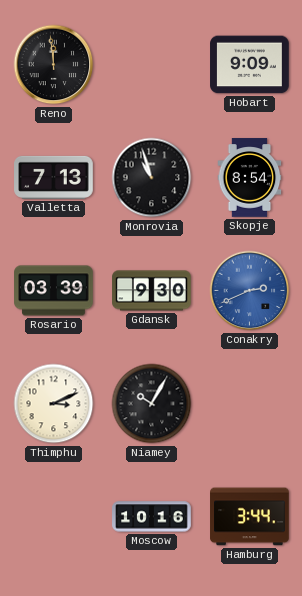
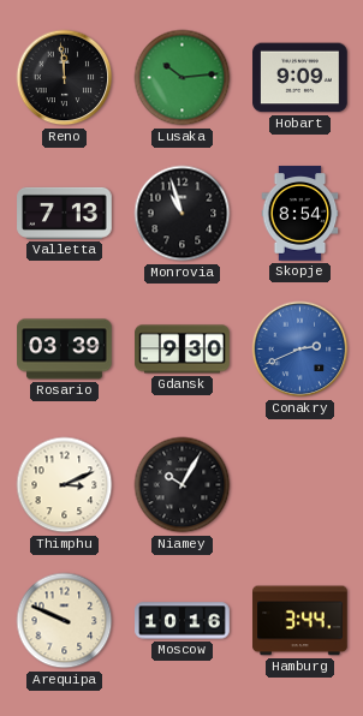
Lusaka: none -> 10:14 (183, 78)
Arequipa: none -> 9:49 (65, 621)
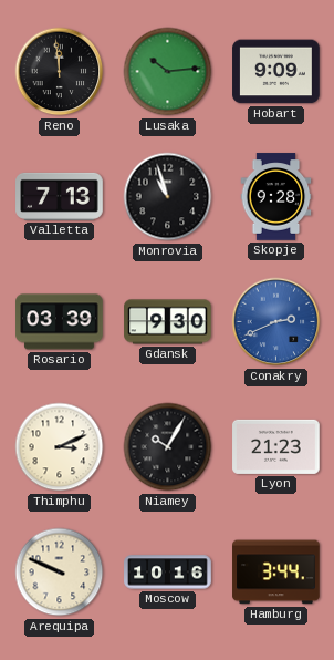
Skopje: 8:54 -> 9:28 (276, 197)
Lyon: none -> 21:23 (276, 446)
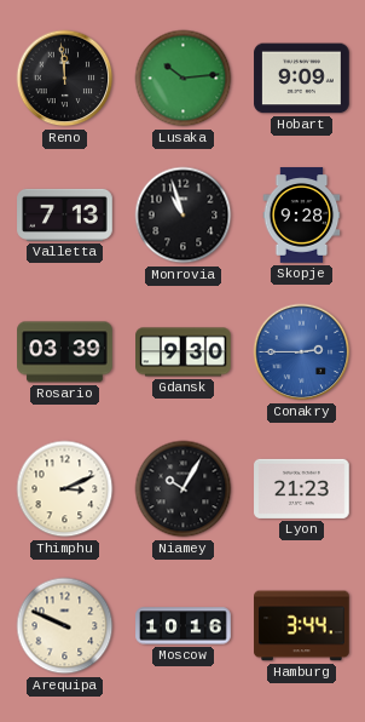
Conakry: 2:41 -> 2:45 (302, 353)
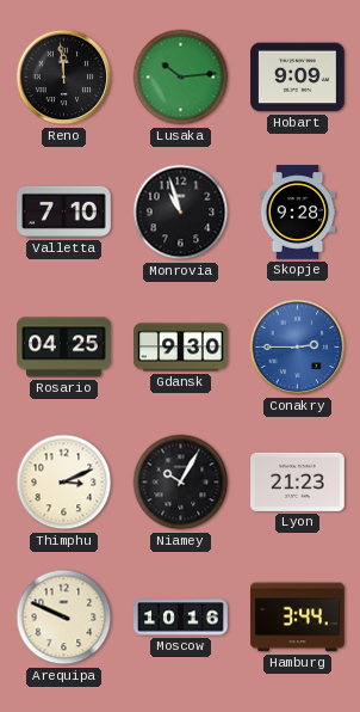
Valletta: 7:13 -> 7:10 (64, 211)
Rosario: 03:39 -> 04:25 (64, 348)
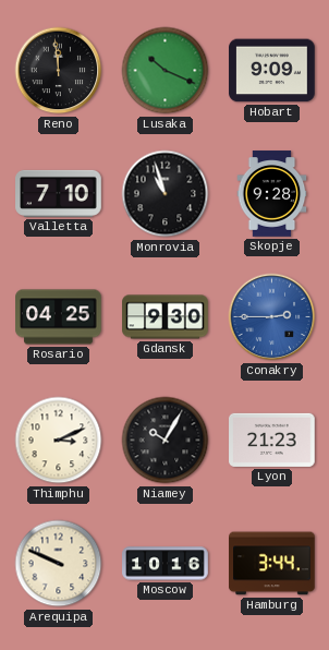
Lusaka: 10:14 -> 10:19 (166, 71)
